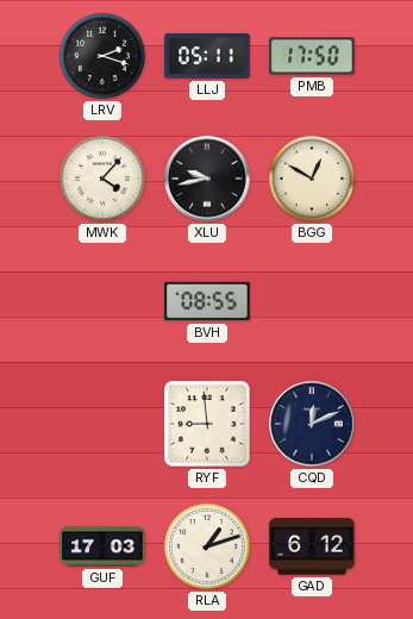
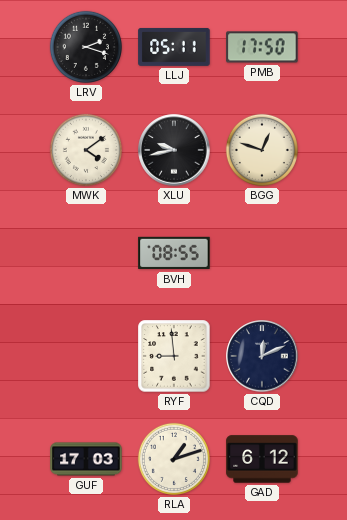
MWK: 4:07 -> 4:09 (86, 150)
BGG: 12:50 -> 12:48 (262, 150)
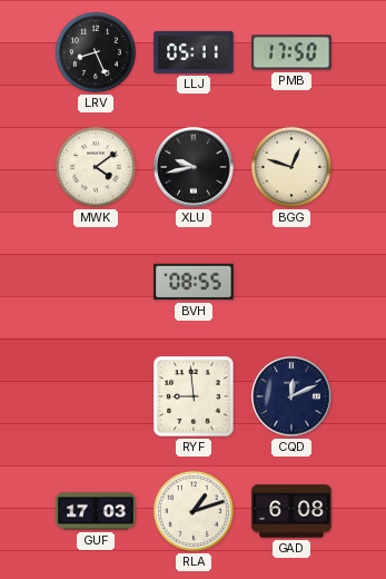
LRV: 2:18 -> 8:26 (96, 52)
GAD: 6:12 -> 6:08 (291, 511)
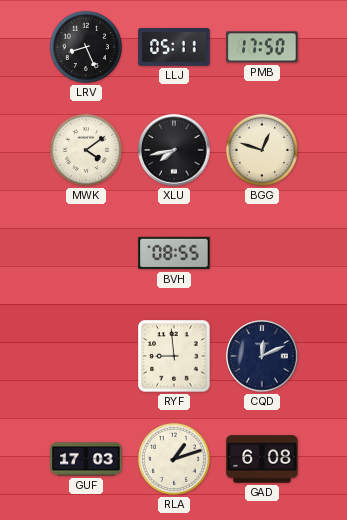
XLU: 9:43 -> 7:43 (174, 150)
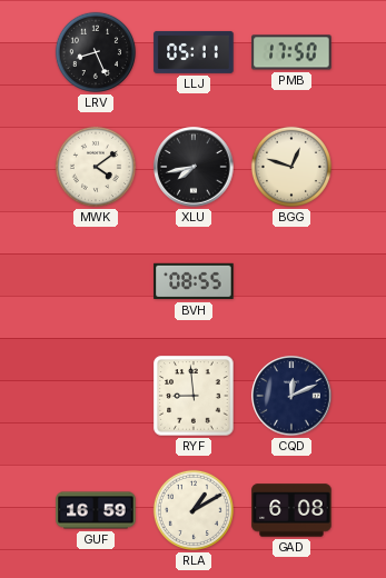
GUF: 17:03 -> 16:59 (96, 510)
RLA: 1:12 -> 1:10 (194, 510)
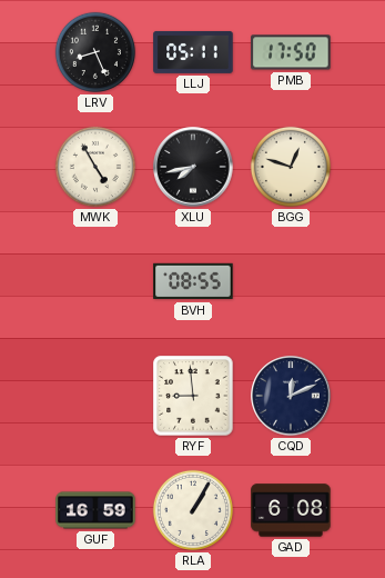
MWK: 4:09 -> 4:55 (95, 167)
RLA: 1:10 -> 1:05 (193, 510)
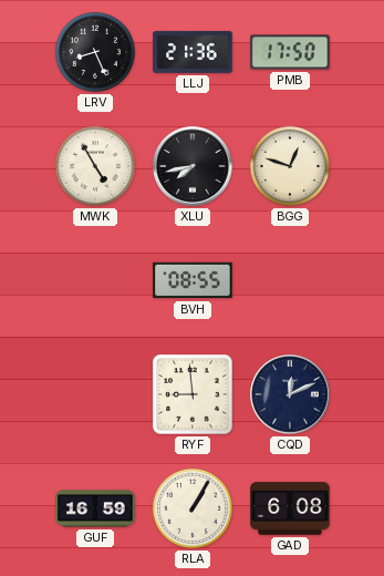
LLJ: 05:11 -> 21:36 (193, 52)
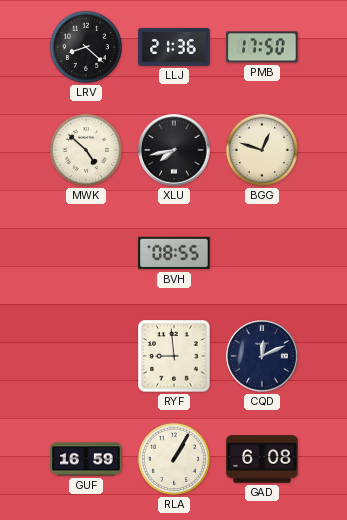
LRV: 8:26 -> 8:22 (86, 47)
MWK: 4:55 -> 4:52 (86, 150)
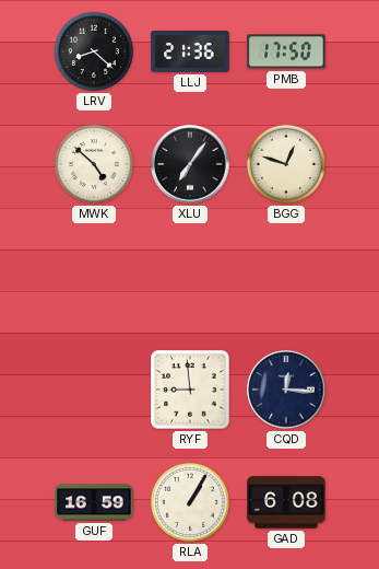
XLU: 7:43 -> 7:06 (190, 164)
BVH: 08:55 -> none (174, 253)
CQD: 12:11 -> 12:16 (286, 390)
